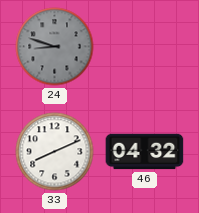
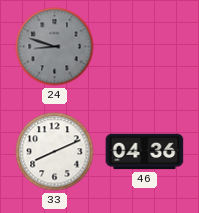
46: 04:32 -> 04:36 (145, 152)
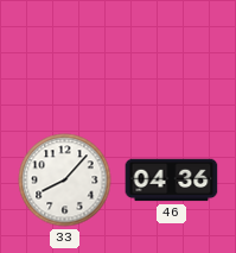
24: 8:48 -> none (55, 47)
33: 8:11 -> 8:07 (65, 181)
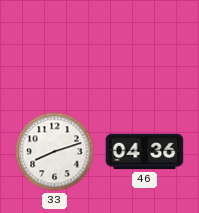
33: 8:07 -> 8:12 (55, 152)
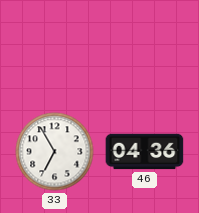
33: 8:12 -> 6:55 (55, 152)
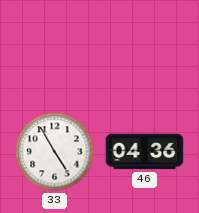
33: 6:55 -> 4:55 (55, 152)
